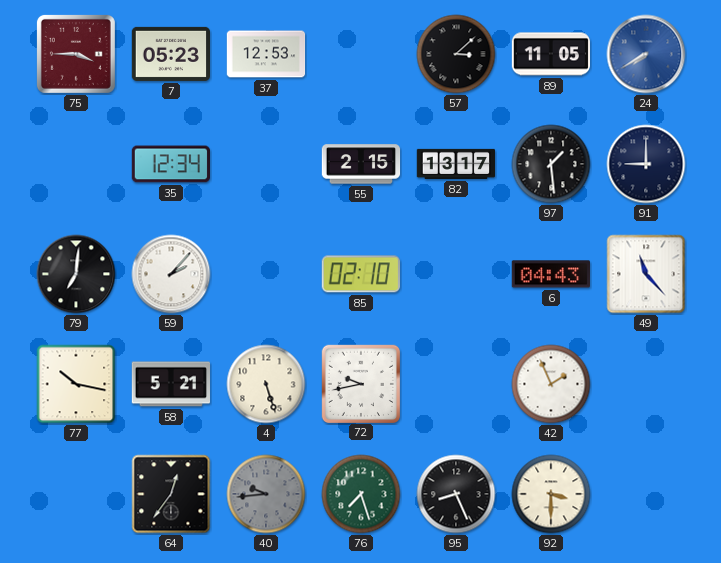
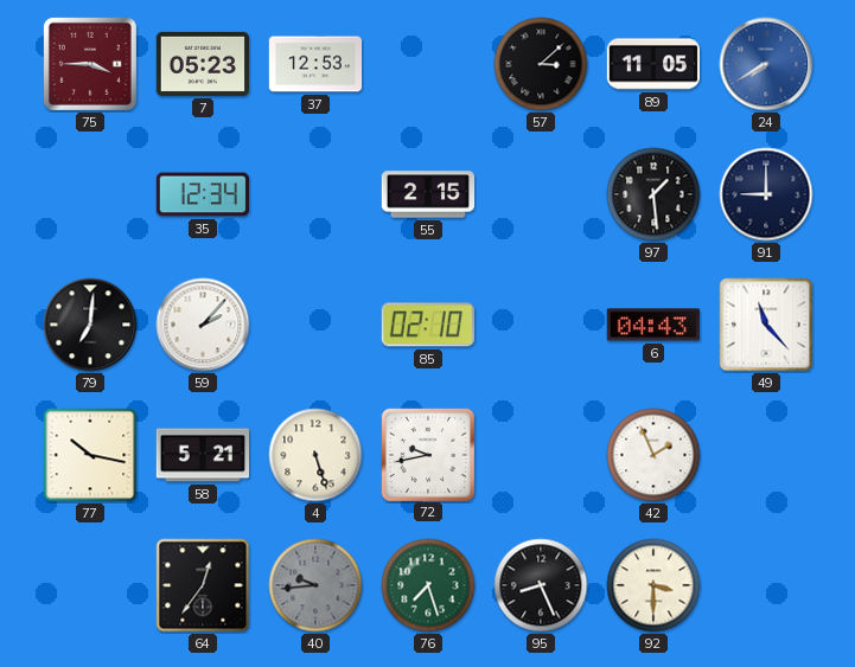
82: 13:17 -> none (456, 164)
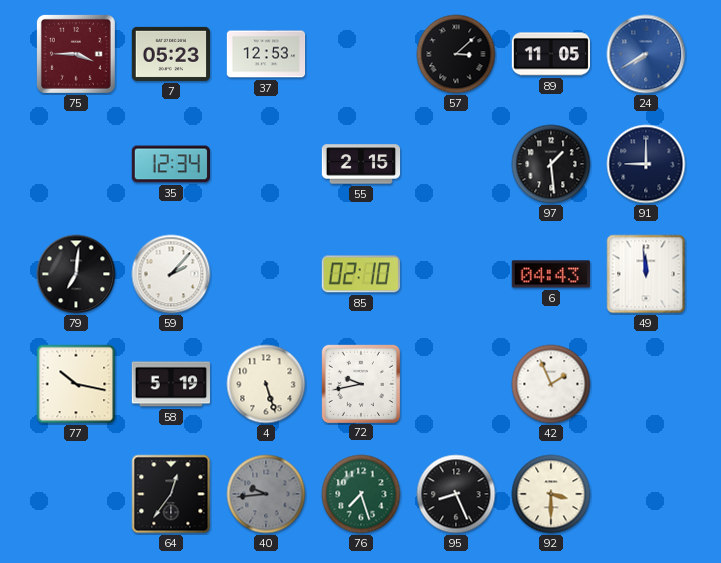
49: 11:23 -> 11:59 (646, 274)
58: 5:21 -> 5:19 (170, 384)
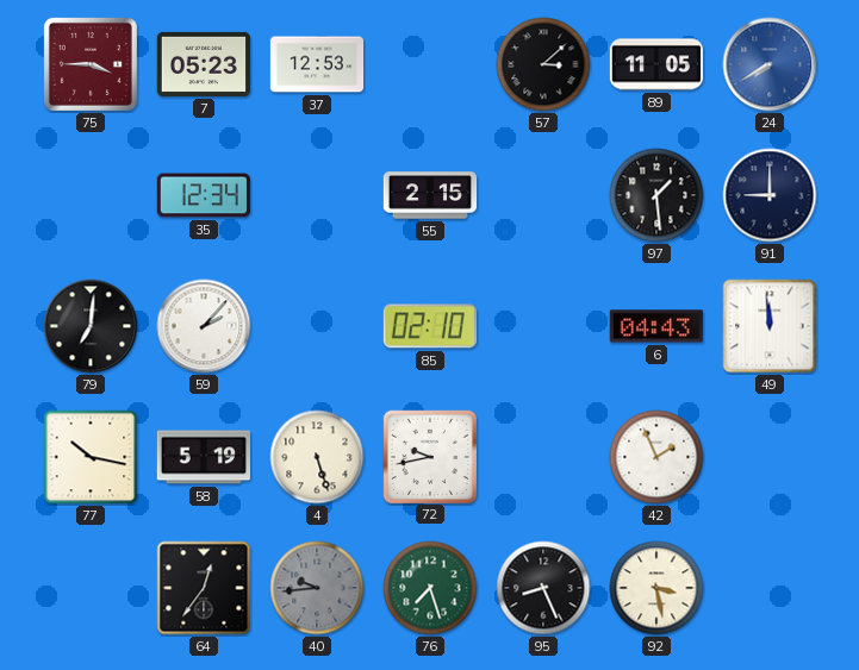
92: 3:30 -> 3:28 (656, 588)
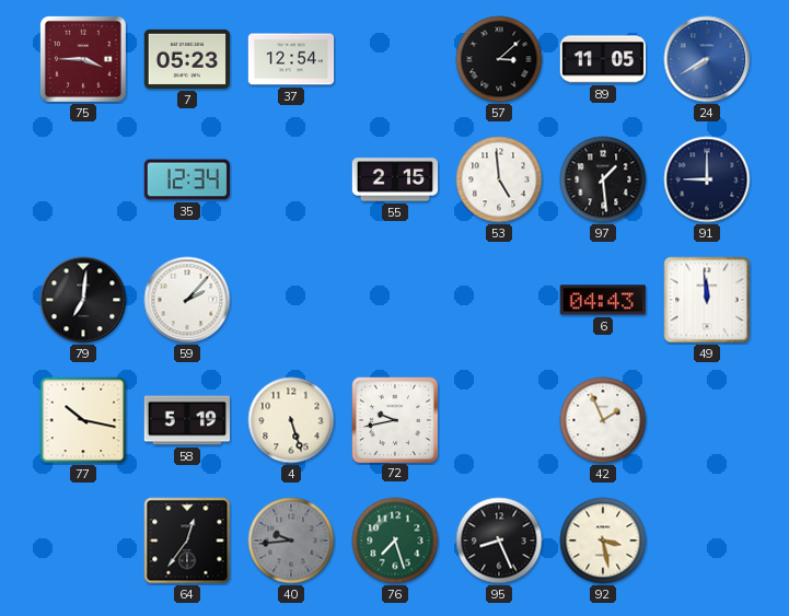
37: 12:53 -> 12:54 (291, 59)
53: none -> 4:59 (499, 179)
85: 02:10 -> none (430, 326)
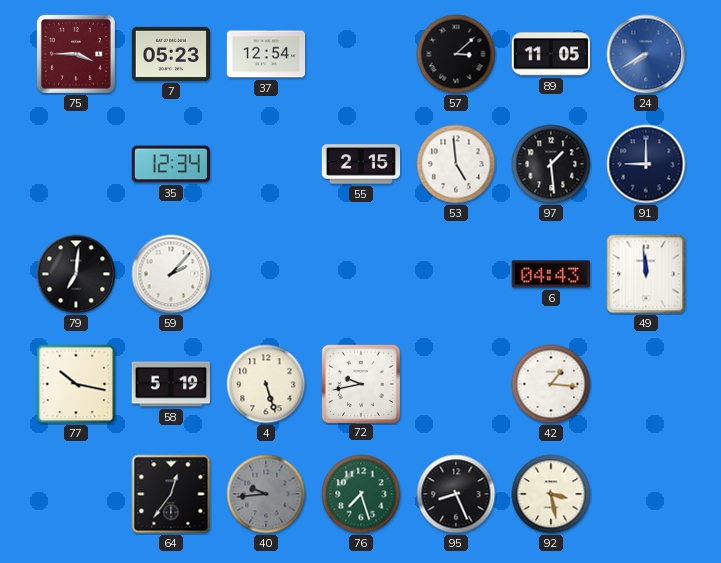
42: 1:56 -> 1:16 (551, 384)
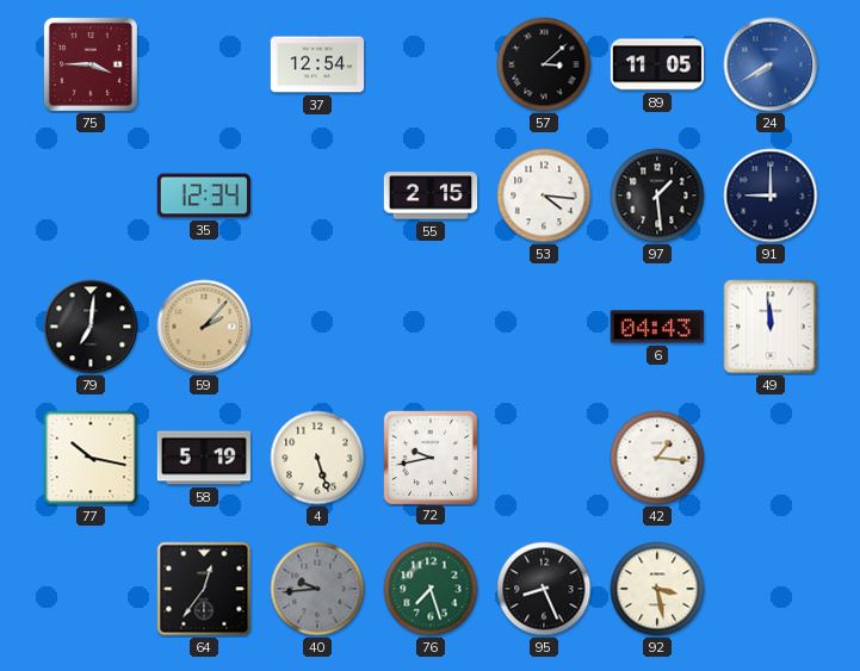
7: 05:23 -> none (170, 54)
53: 4:59 -> 4:16 (544, 195)
59 dial: white -> champagne (204, 327)
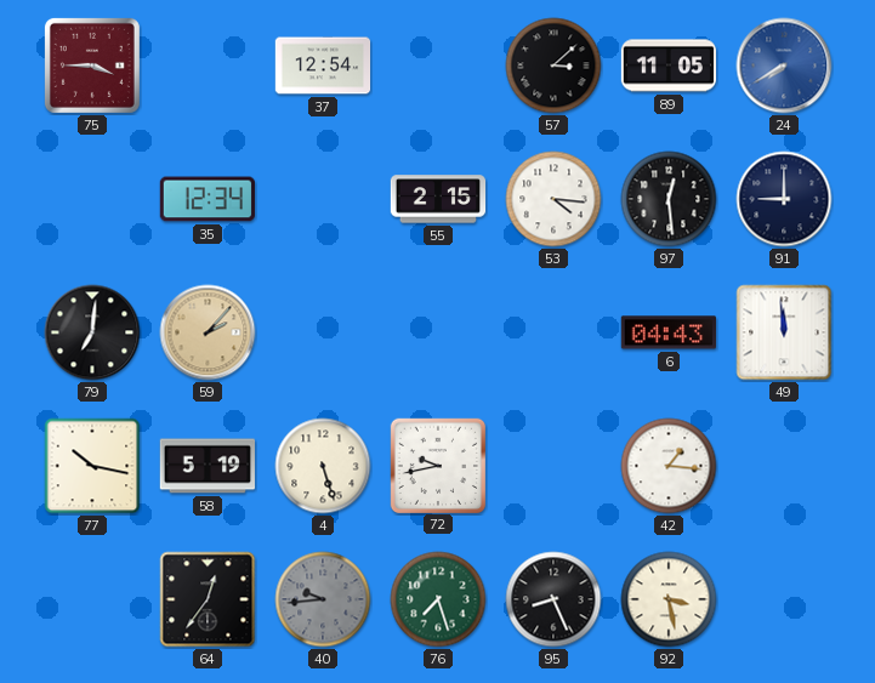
97: 1:29 -> 12:29 (669, 199)
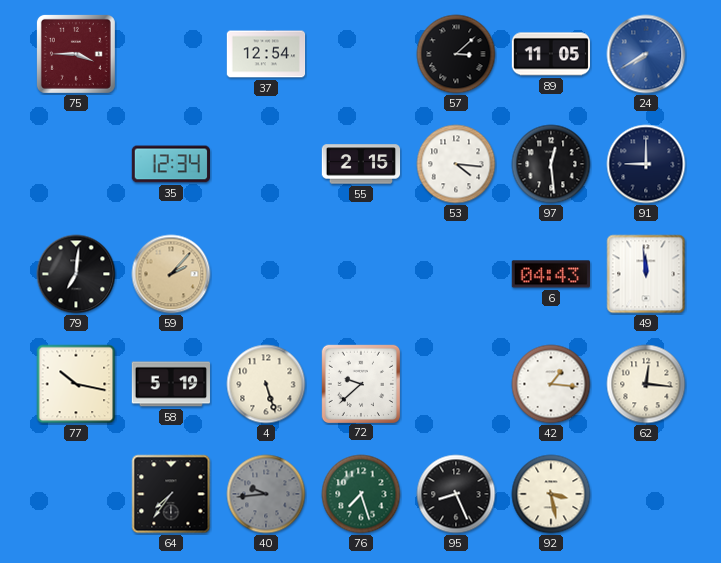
72: 9:43 -> 9:38 (360, 383)
62: none -> 12:16 (646, 384)
64: 12:36 -> 7:36 (171, 494)
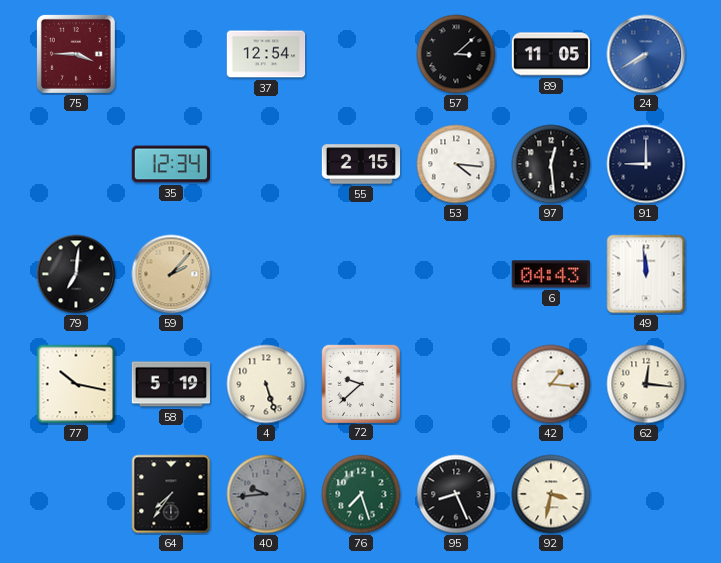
92: 3:28 -> 3:32 (551, 494)
